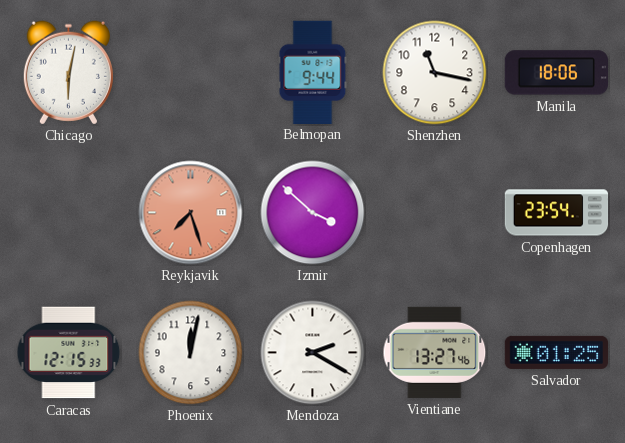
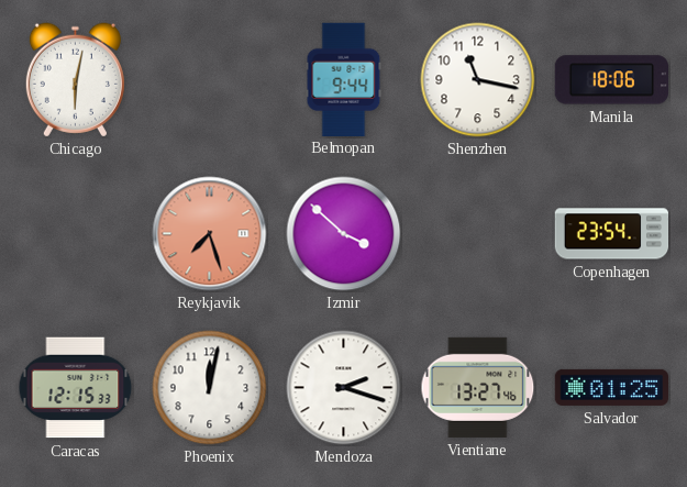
Mendoza: 2:20 -> 2:18 (344, 388)
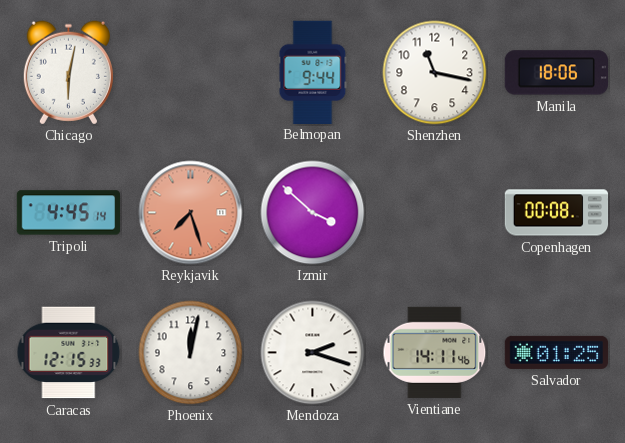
Tripoli: none -> 4:45 (69, 213)
Copenhagen: 23:54 -> 00:08 (557, 213)
Vientiane: 13:27 -> 14:11 (435, 352)
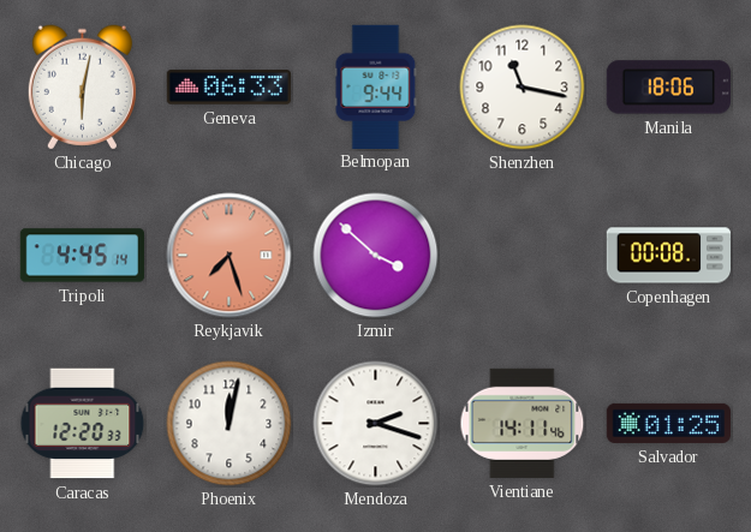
Geneva: none -> 06:33 (230, 88)
Caracas: 12:15 -> 12:20 (83, 424)
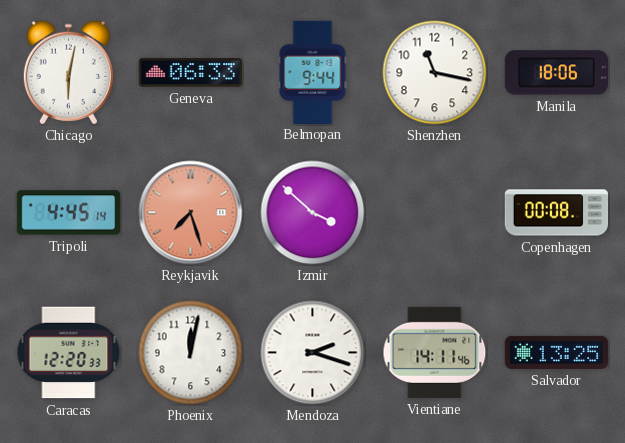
Salvador: 01:25 -> 13:25 (557, 352)
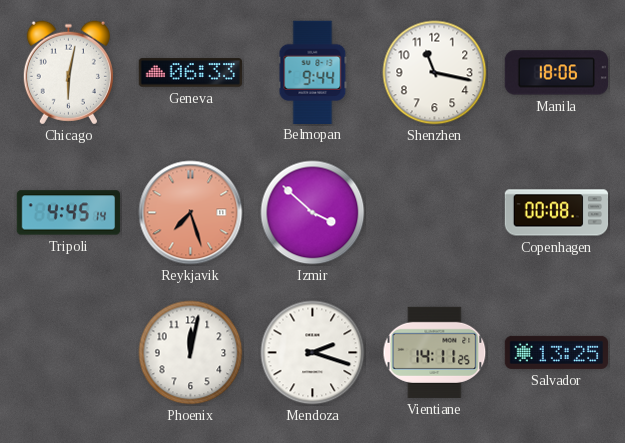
Caracas: 12:20 -> none (69, 353)
Vientiane: 14:11:46 -> 14:11:25 (435, 352)
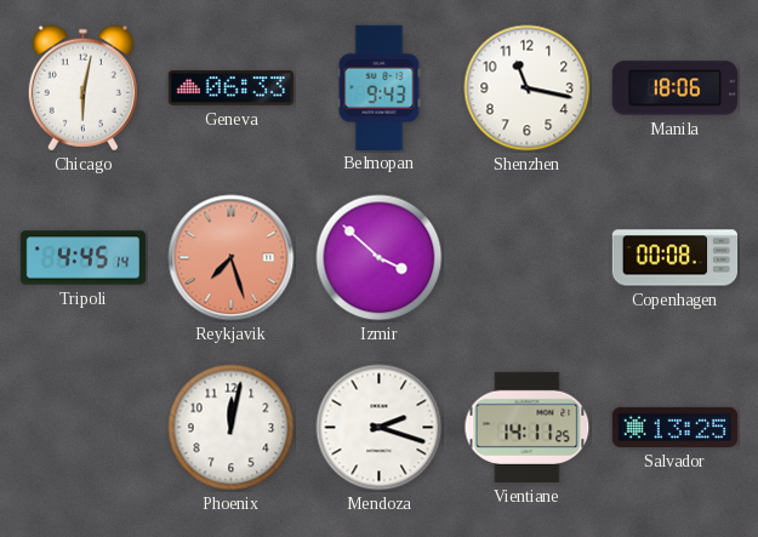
Belmopan: 9:44 -> 9:43 (380, 87)
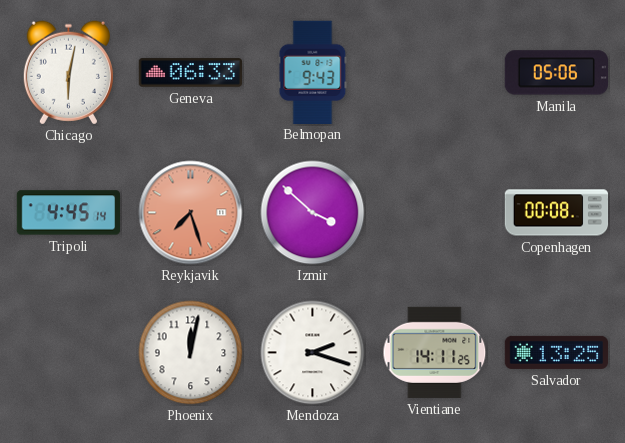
Shenzhen: 11:17 -> none (528, 88)
Manila: 18:06 -> 05:06 (556, 73)
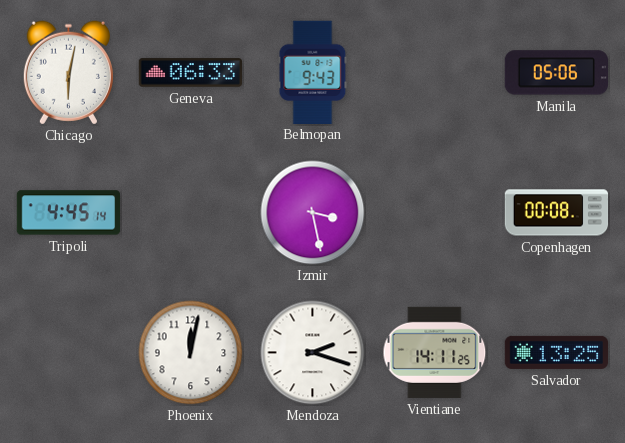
Reykjavik: 7:27 -> none (191, 213)
Izmir: 3:52 -> 3:28 (313, 213)
